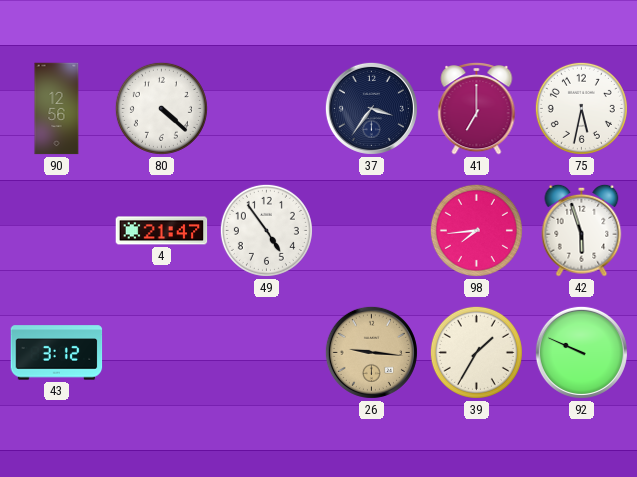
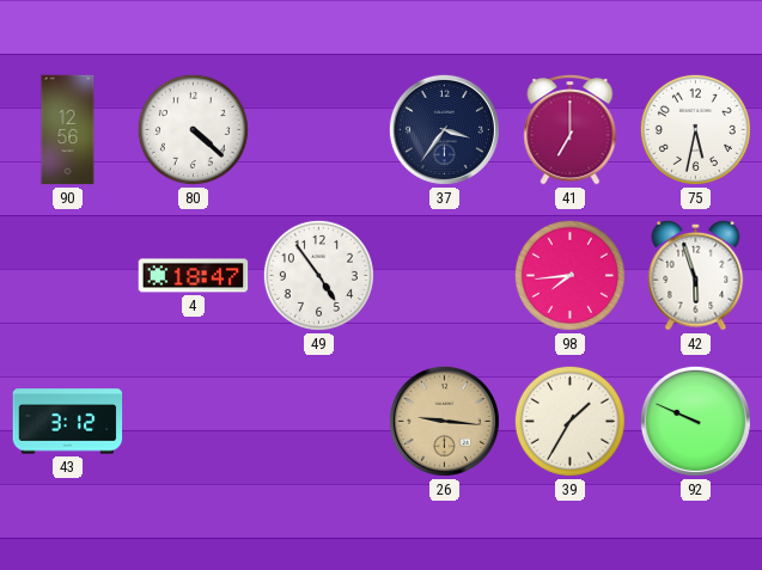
4: 21:47 -> 18:47 (194, 276)
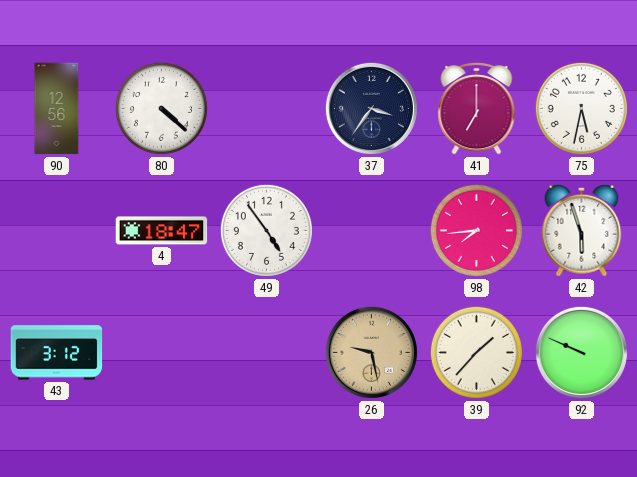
26: 9:16 -> 9:28 (371, 352)
39: 1:35 -> 1:37 (476, 352)
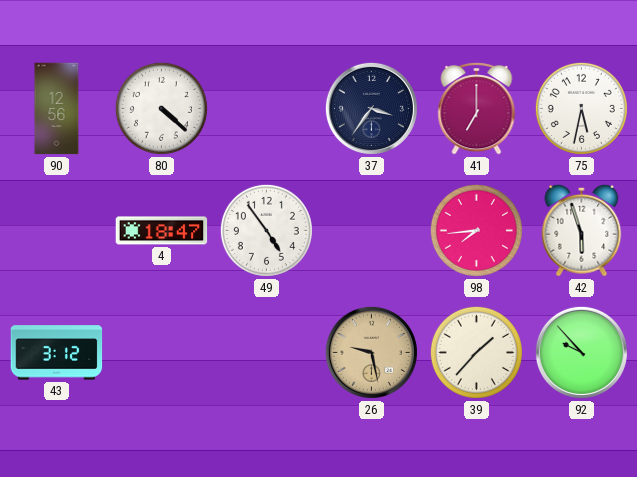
92: 9:49 -> 9:53 (581, 352)
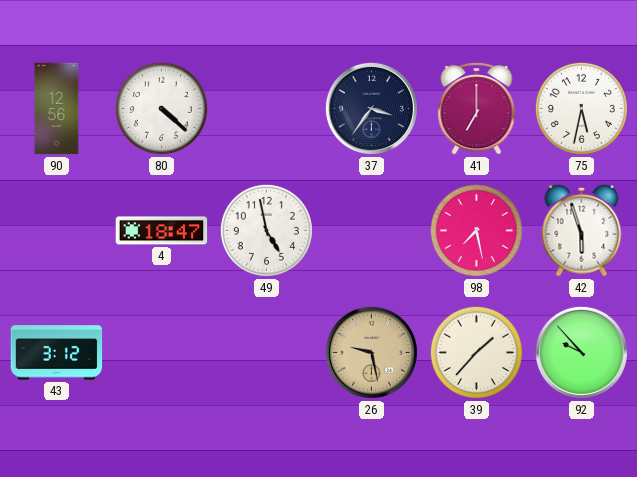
49: 4:54 -> 4:58 (266, 230)
98: 7:44 -> 7:28 (476, 230)
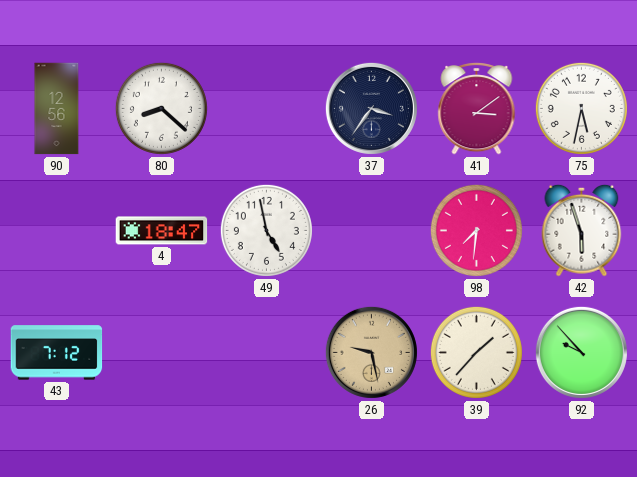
80: 4:22 -> 8:22 (161, 108)
41: 7:00 -> 3:09 (477, 108)
98: 7:28 -> 7:31 (476, 230)
43: 3:12 -> 7:12 (57, 353)
